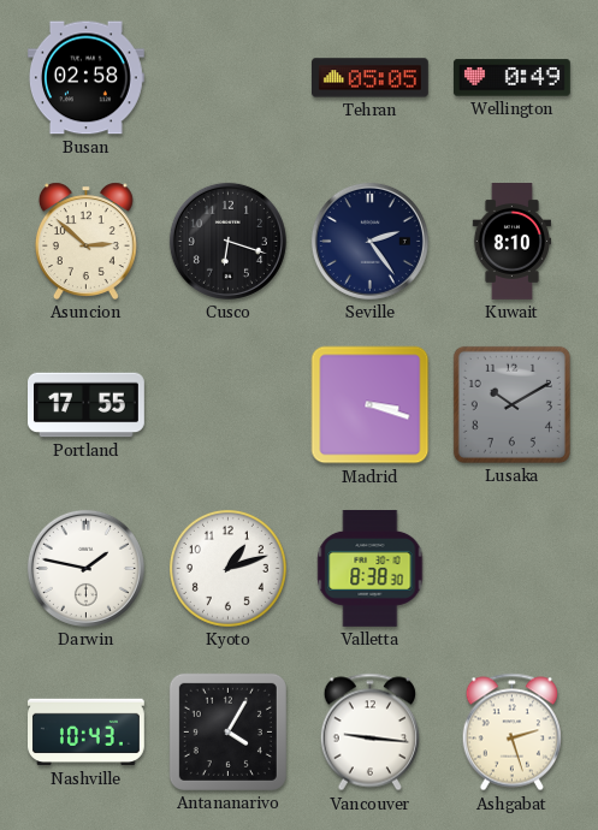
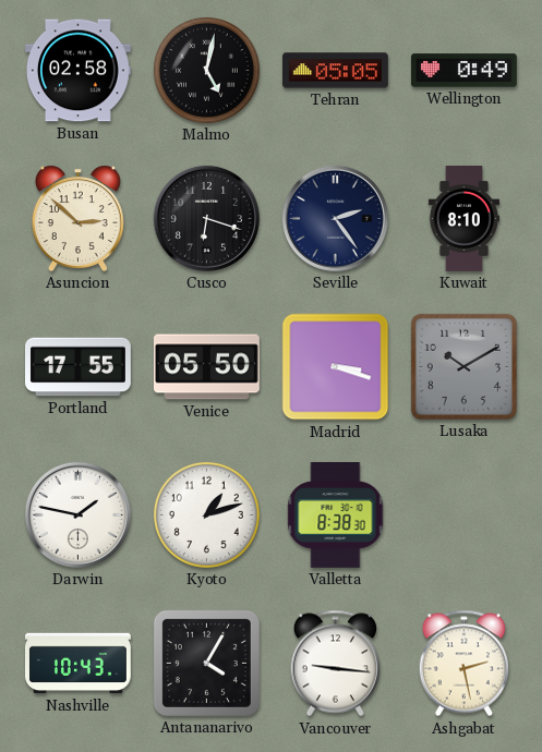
Malmo: none -> 5:02 (206, 70)
Venice: none -> 05:50 (206, 367)
Ashgabat: 2:27 -> 2:28 (463, 664)
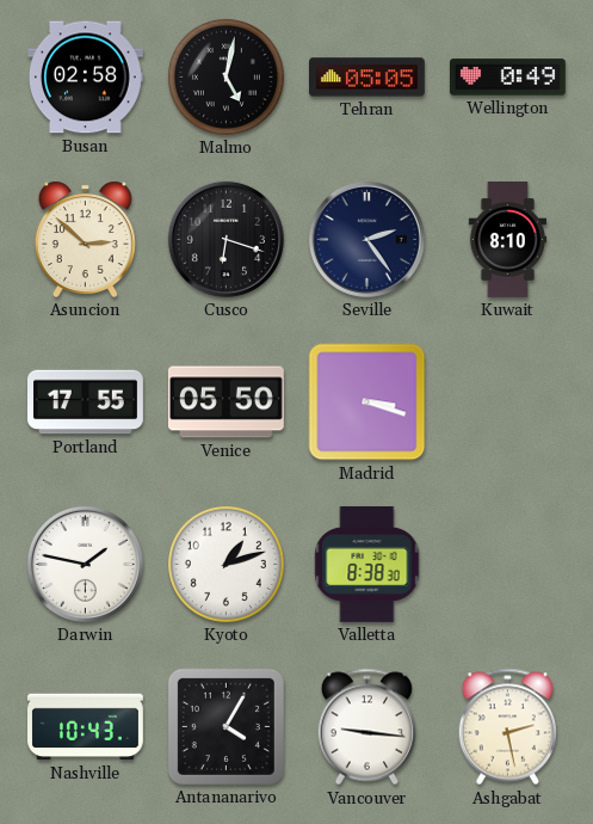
Lusaka: 10:10 -> none (463, 366)
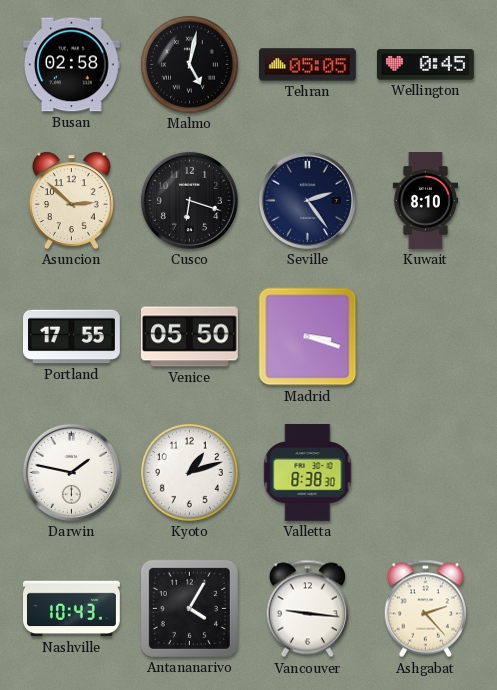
Wellington: 0:49 -> 0:45 (425, 65)
Ashgabat: 2:28 -> 2:23 (425, 609)
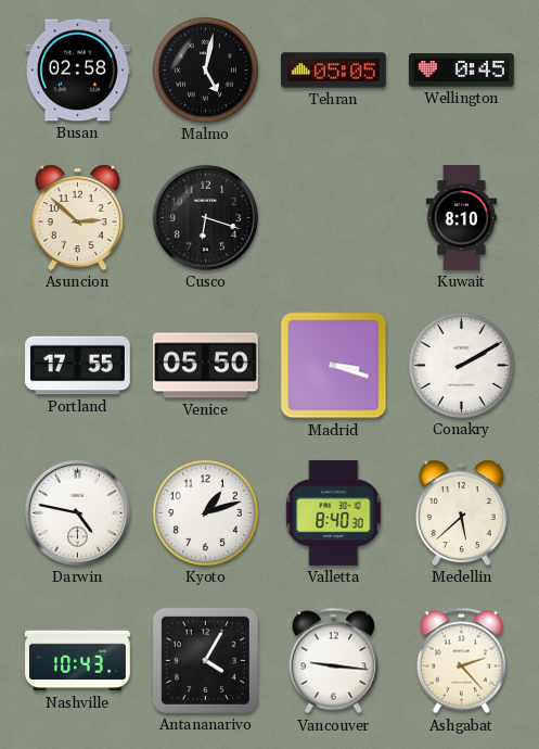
Seville: 2:24 -> none (307, 200)
Conakry: none -> 2:10 (461, 365)
Darwin: 1:47 -> 4:47 (77, 512)
Valletta: 8:38 -> 8:40 (334, 512)
Medellin: none -> 5:38 (461, 512)
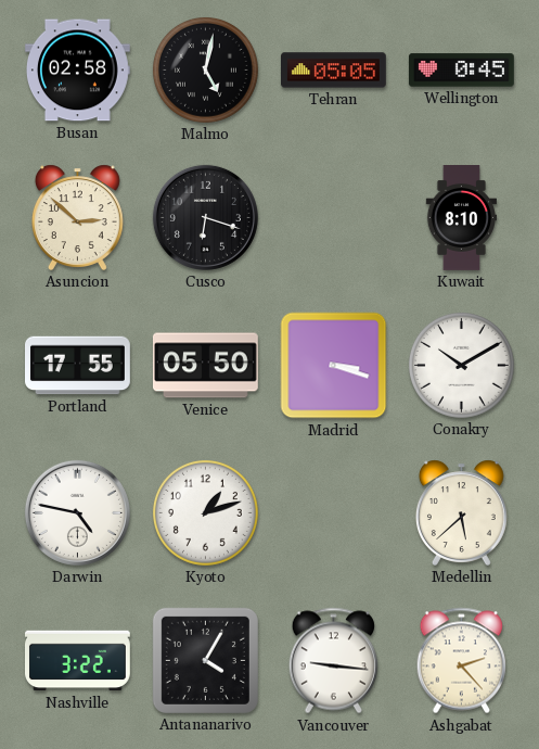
Conakry: 2:10 -> 10:10 (461, 365)
Valletta: 8:40 -> none (334, 512)
Nashville: 10:43 -> 3:22 (78, 661)
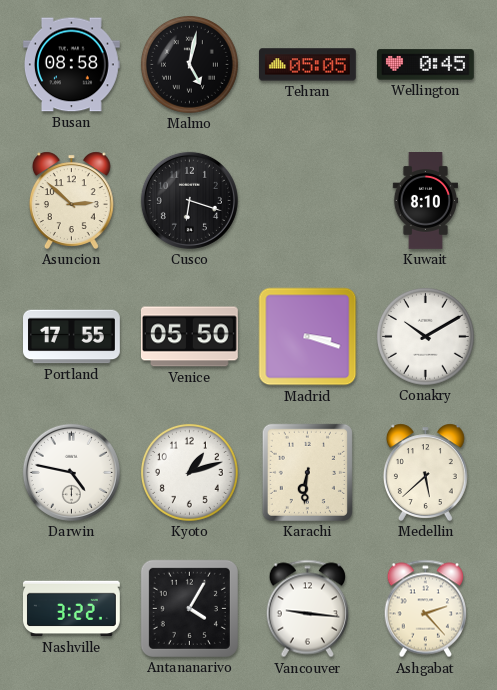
Busan: 02:58 -> 08:58 (71, 65)
Karachi: none -> 6:31 (307, 472)
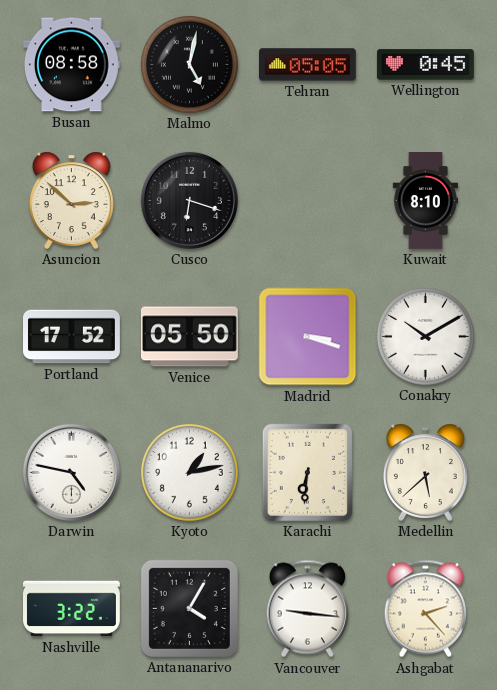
Portland: 17:55 -> 17:52 (72, 337)
Kyoto: 1:12 -> 1:13 (189, 472)
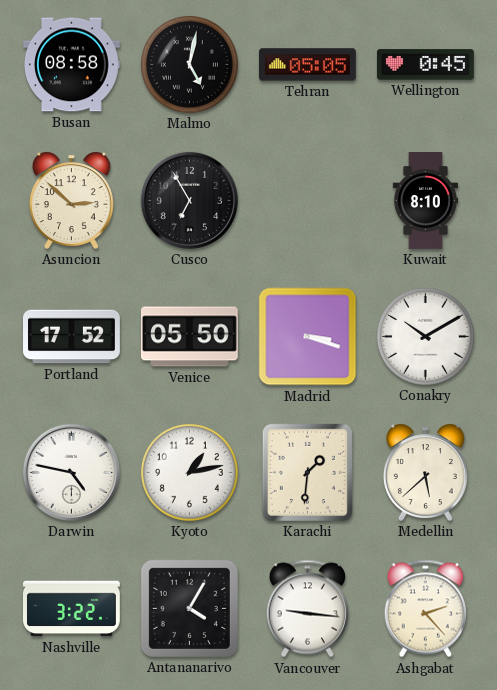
Cusco: 6:18 -> 6:55 (189, 200)
Karachi: 6:31 -> 1:31 (307, 472)
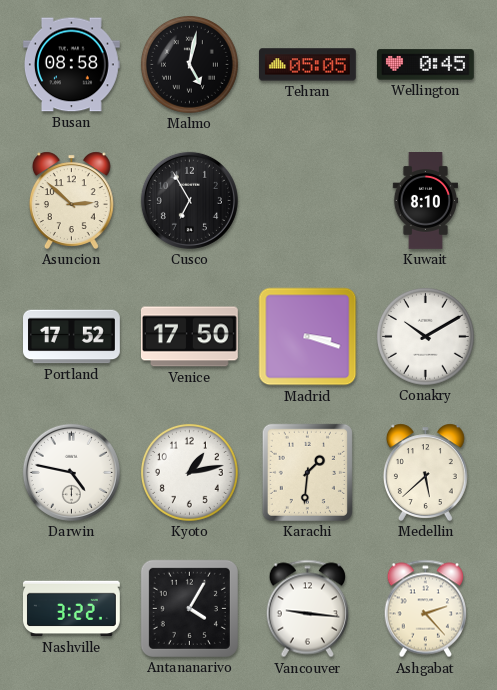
Venice: 05:50 -> 17:50 (189, 337)
